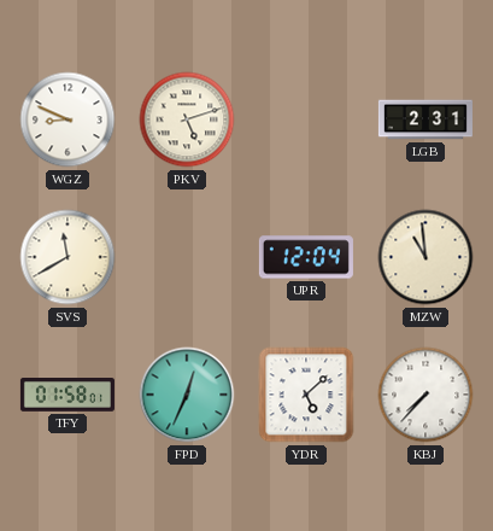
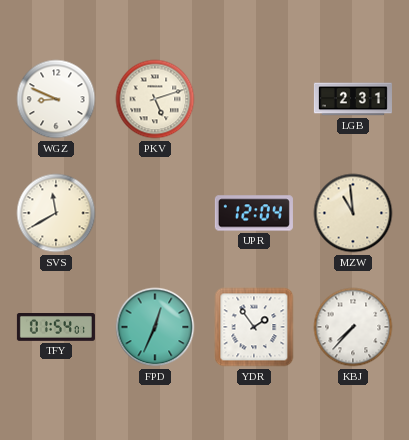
TFY: 01:58 -> 01:54 (56, 328)
YDR: 5:08 -> 1:54 (254, 327)
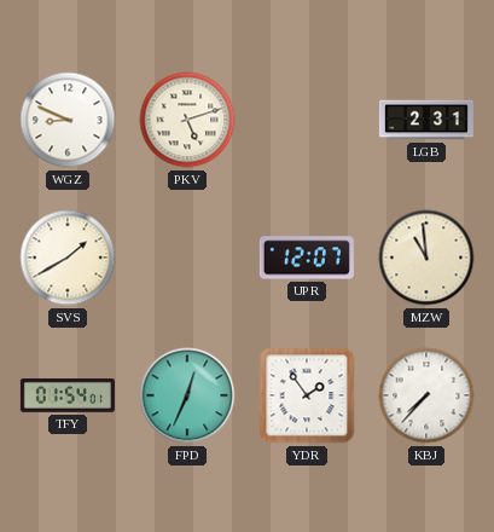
SVS: 11:40 -> 1:40 (68, 258)
UPR: 12:04 -> 12:07 (307, 258)
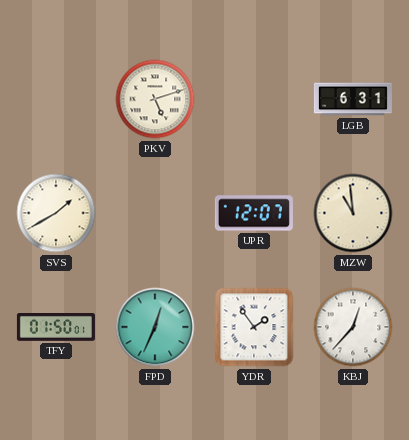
WGZ: 8:49 -> none (68, 120)
LGB: 2:31 -> 6:31 (353, 99)
TFY: 01:54 -> 01:50 (56, 328)
KBJ: 7:37 -> 12:37 (353, 327)
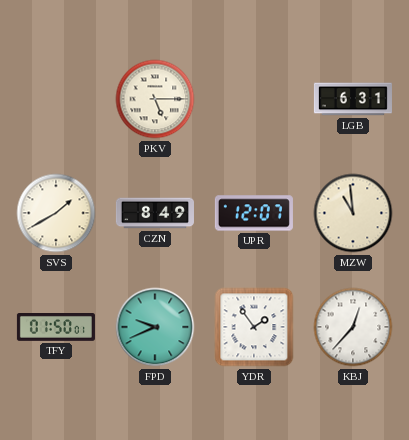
PKV: 5:12 -> 5:15 (155, 99)
CZN: none -> 8:49 (155, 213)
FPD: 12:34 -> 9:41 (155, 327)
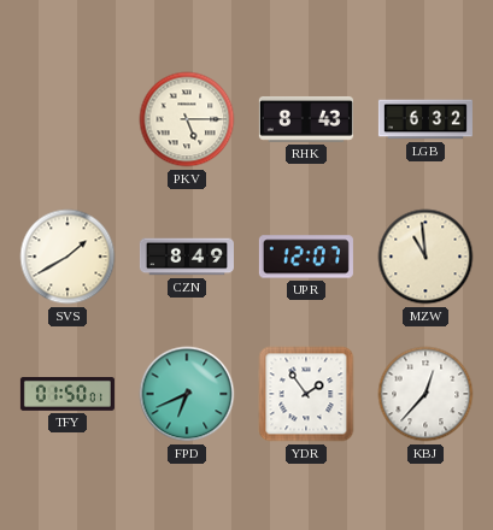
RHK: none -> 8:43 (306, 119)
LGB: 6:31 -> 6:32 (425, 119)
FPD: 9:41 -> 6:41 (187, 394)
